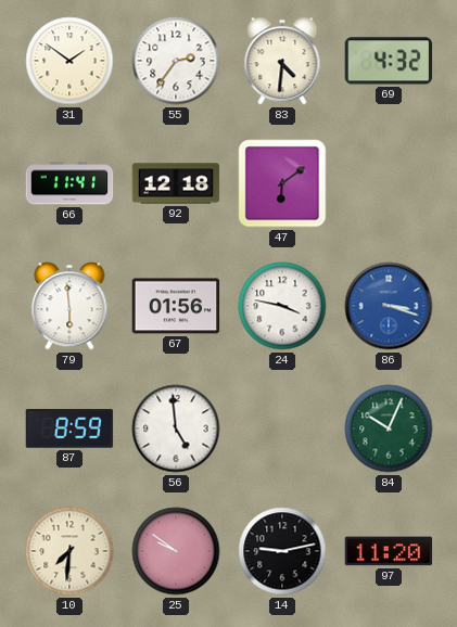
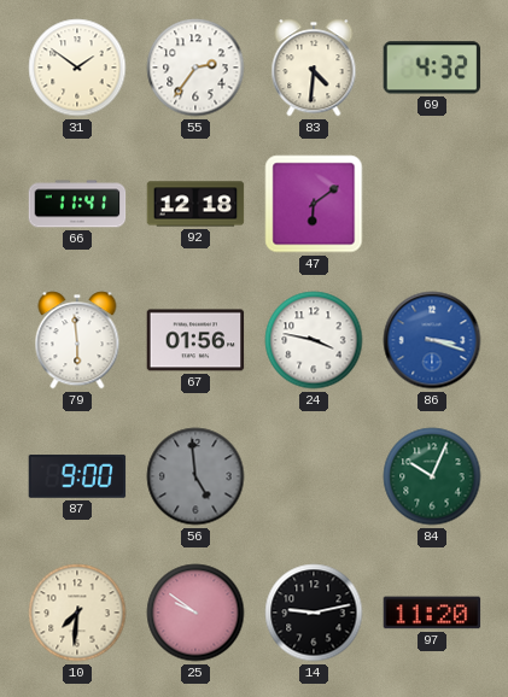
87: 8:59 -> 9:00 (77, 476)
56 dial: white -> grey (195, 476)
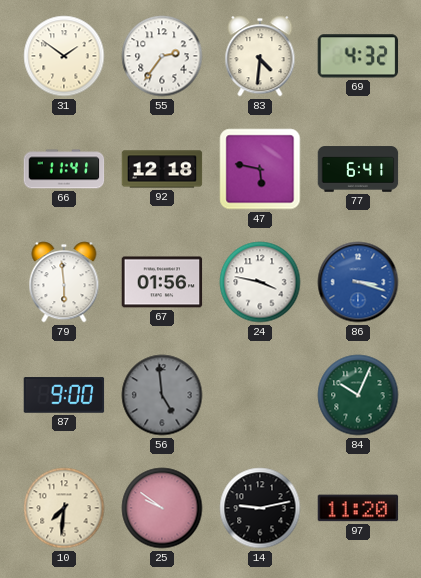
47: 6:09 -> 5:47 (260, 169)
77: none -> 6:41 (358, 169)
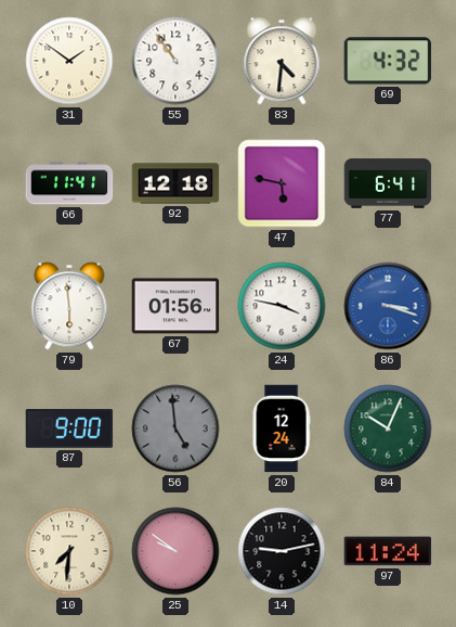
55: 2:36 -> 10:54 (175, 61)
20: none -> 12:24 (282, 428)
97: 11:20 -> 11:24 (388, 551)
